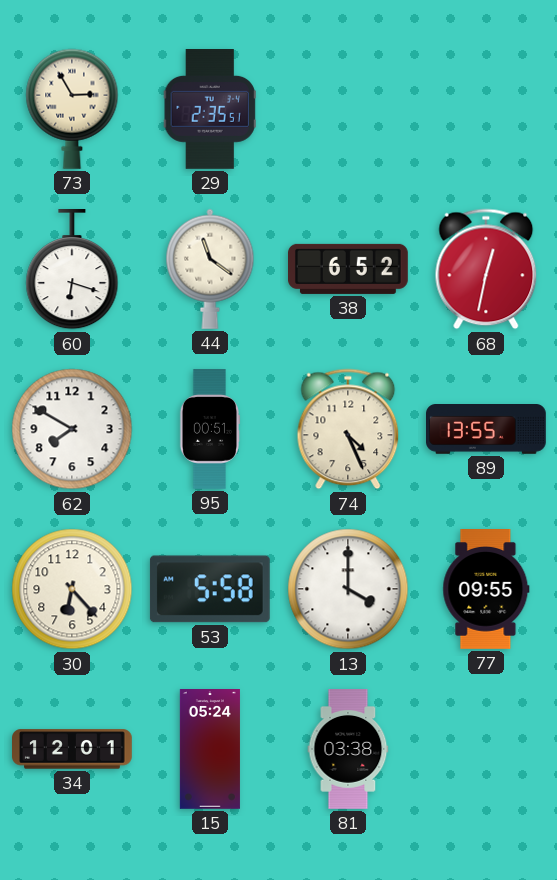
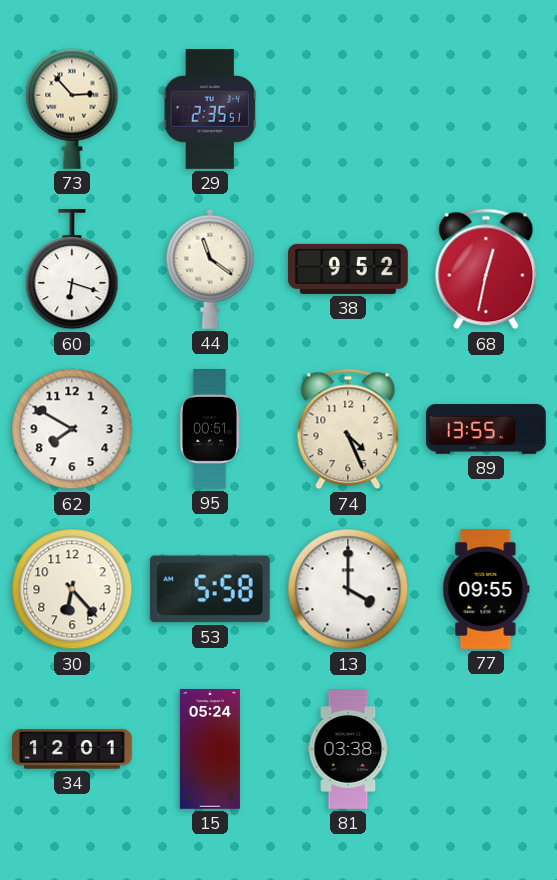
73: 2:55 -> 2:53 (72, 109)
38: 6:52 -> 9:52 (349, 269)
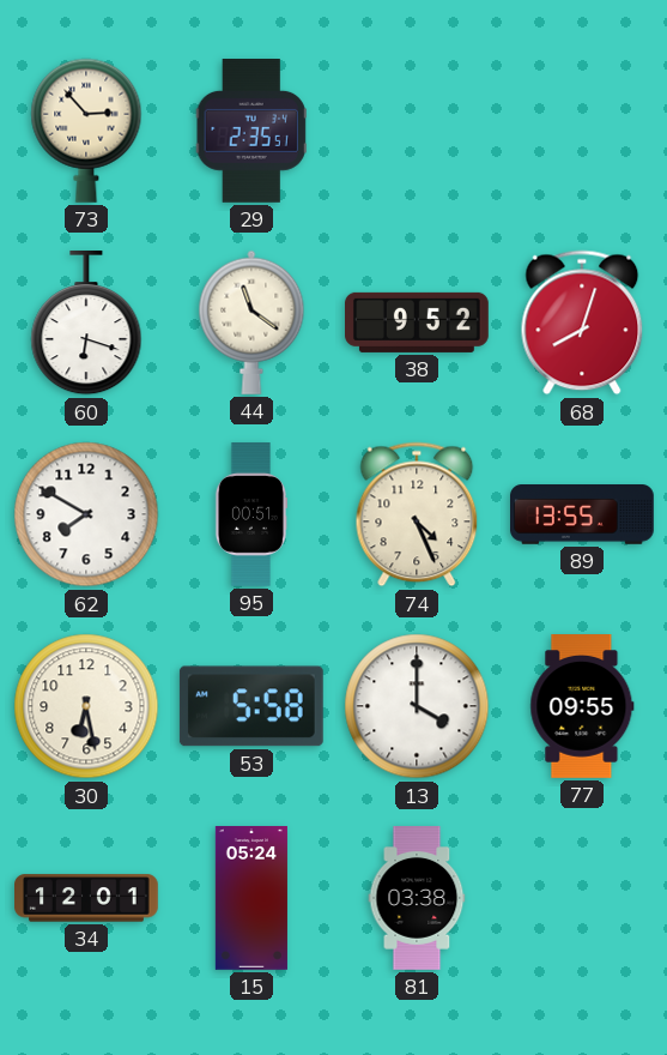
68: 12:32 -> 8:03 (582, 322)
30: 6:23 -> 6:28 (86, 706)
